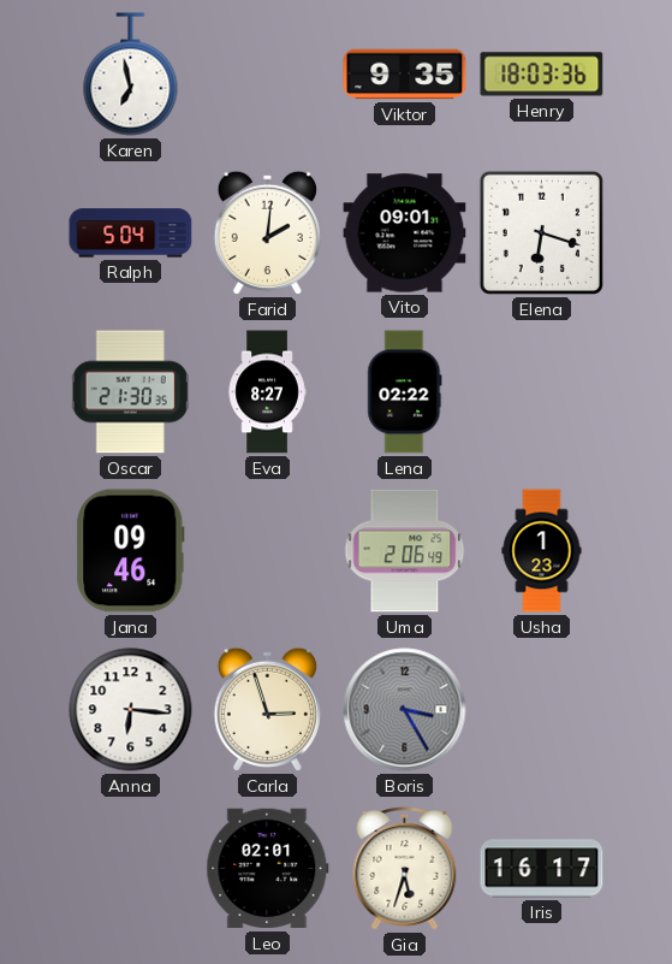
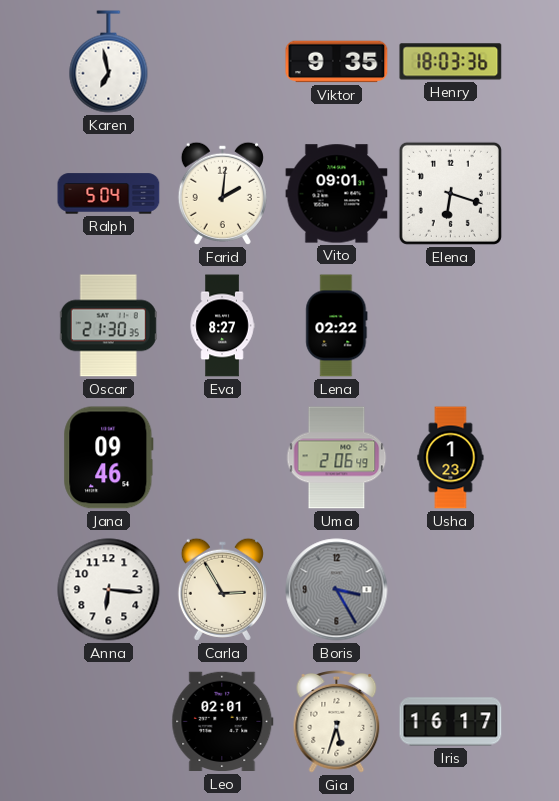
Carla: 2:57 -> 2:55 (222, 589)
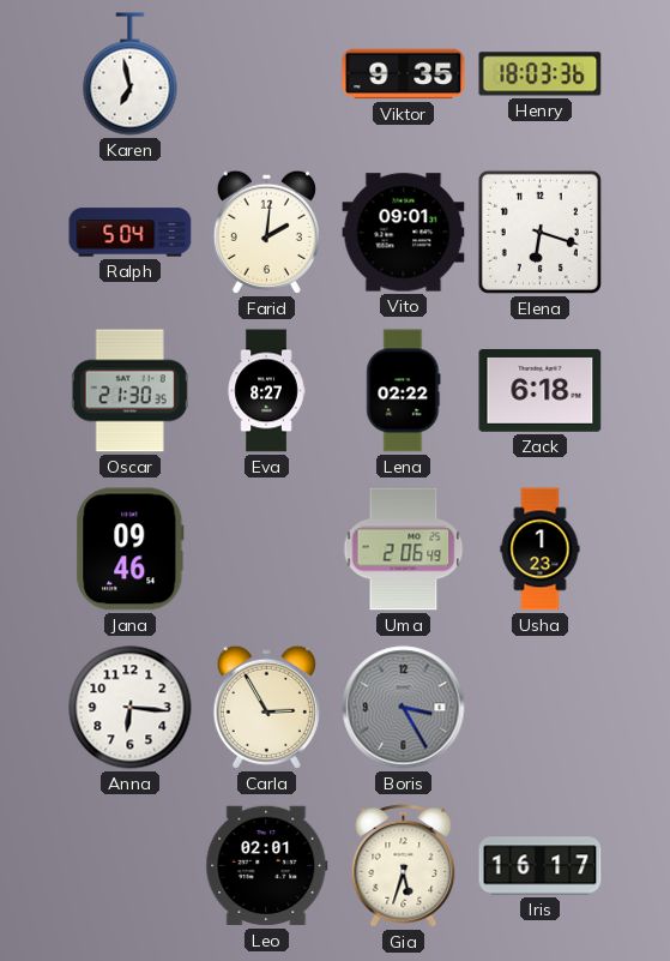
Zack: none -> 6:18 (541, 391)
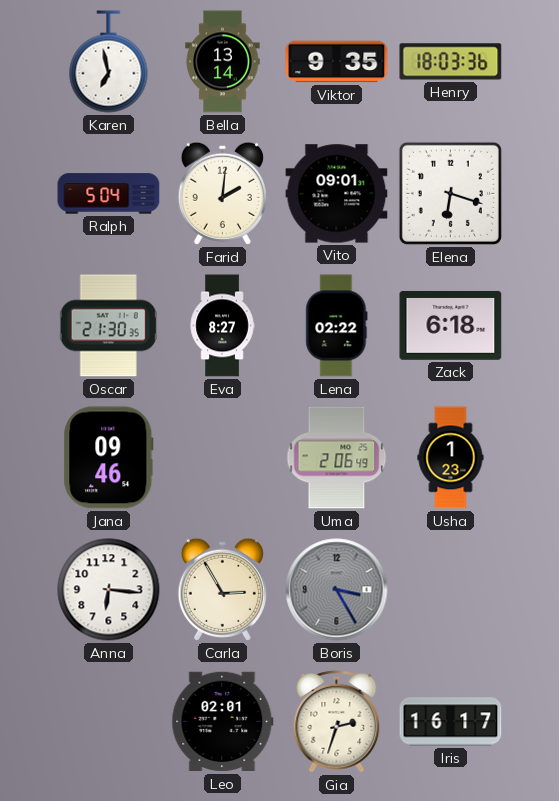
Bella: none -> 13:14 (223, 62)
Gia: 5:33 -> 2:33 (337, 722)
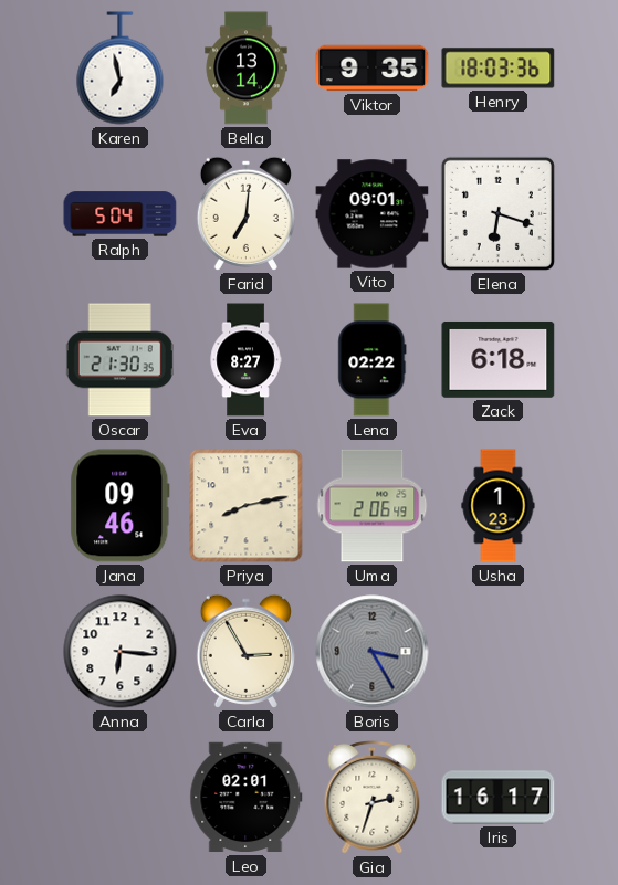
Farid: 2:01 -> 7:01 (245, 213)
Priya: none -> 8:13 (247, 506)
